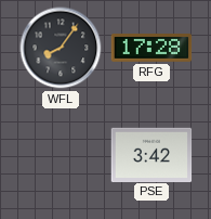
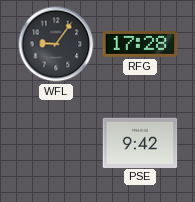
WFL: 8:06 -> 9:06 (56, 44)
PSE: 3:42 -> 9:42 (140, 142)
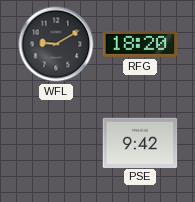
WFL: 9:06 -> 9:10 (56, 44)
RFG: 17:28 -> 18:20 (140, 45)
